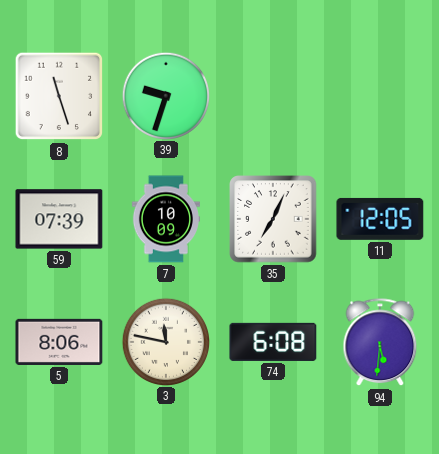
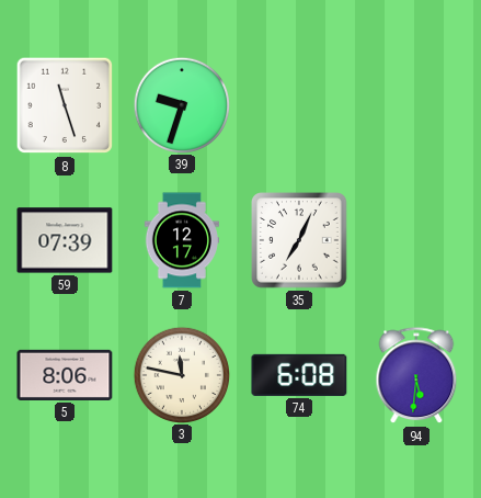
7: 10:09 -> 12:17 (182, 240)
11: 12:05 -> none (380, 219)
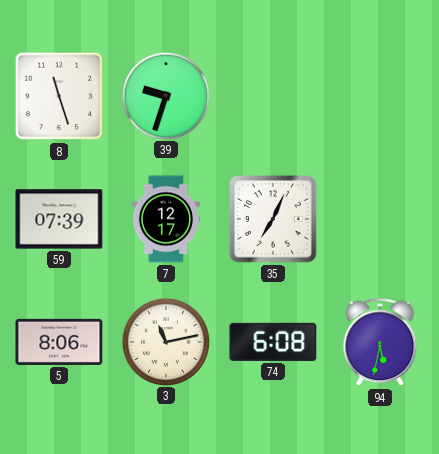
3: 11:47 -> 11:13 (165, 341)
94: 5:31 -> 5:32 (380, 343)
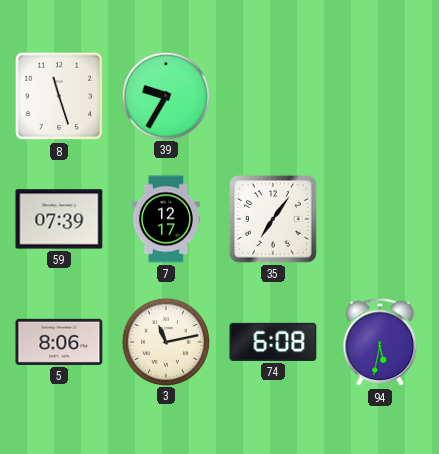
39: 9:33 -> 9:35 (165, 95)
35: 7:04 -> 7:06 (273, 219)
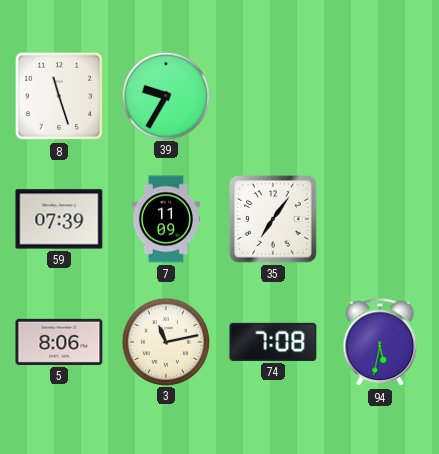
7: 12:17 -> 11:09 (166, 219)
74: 6:08 -> 7:08 (273, 342)
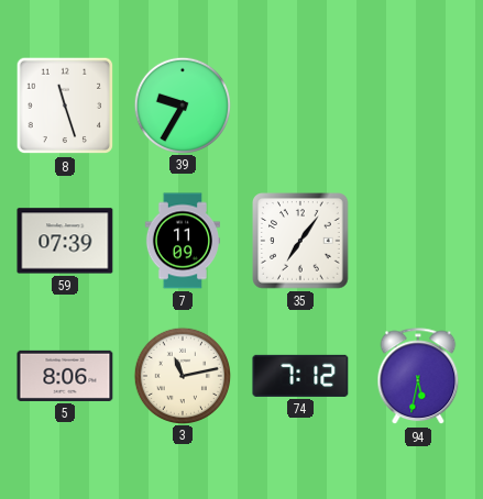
74: 7:08 -> 7:12 (300, 376)
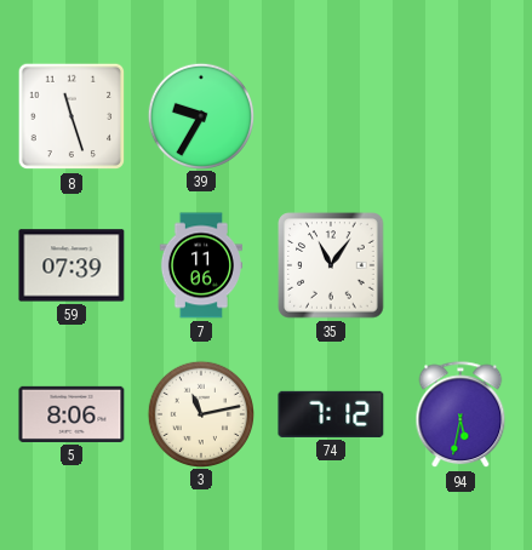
7: 11:09 -> 11:06 (201, 265)
35: 7:06 -> 11:06 (331, 265)
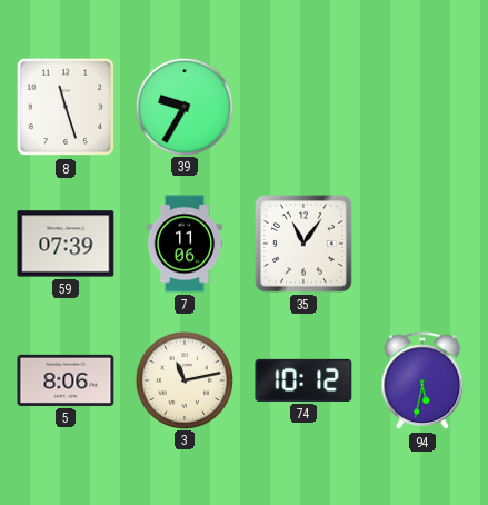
74: 7:12 -> 10:12 (303, 380)
